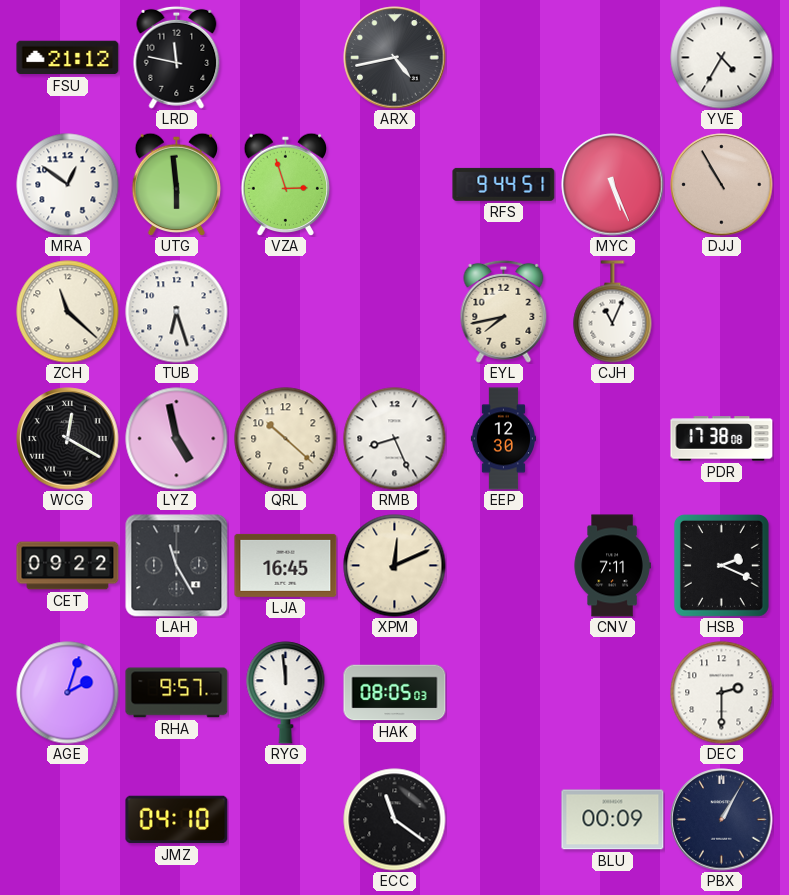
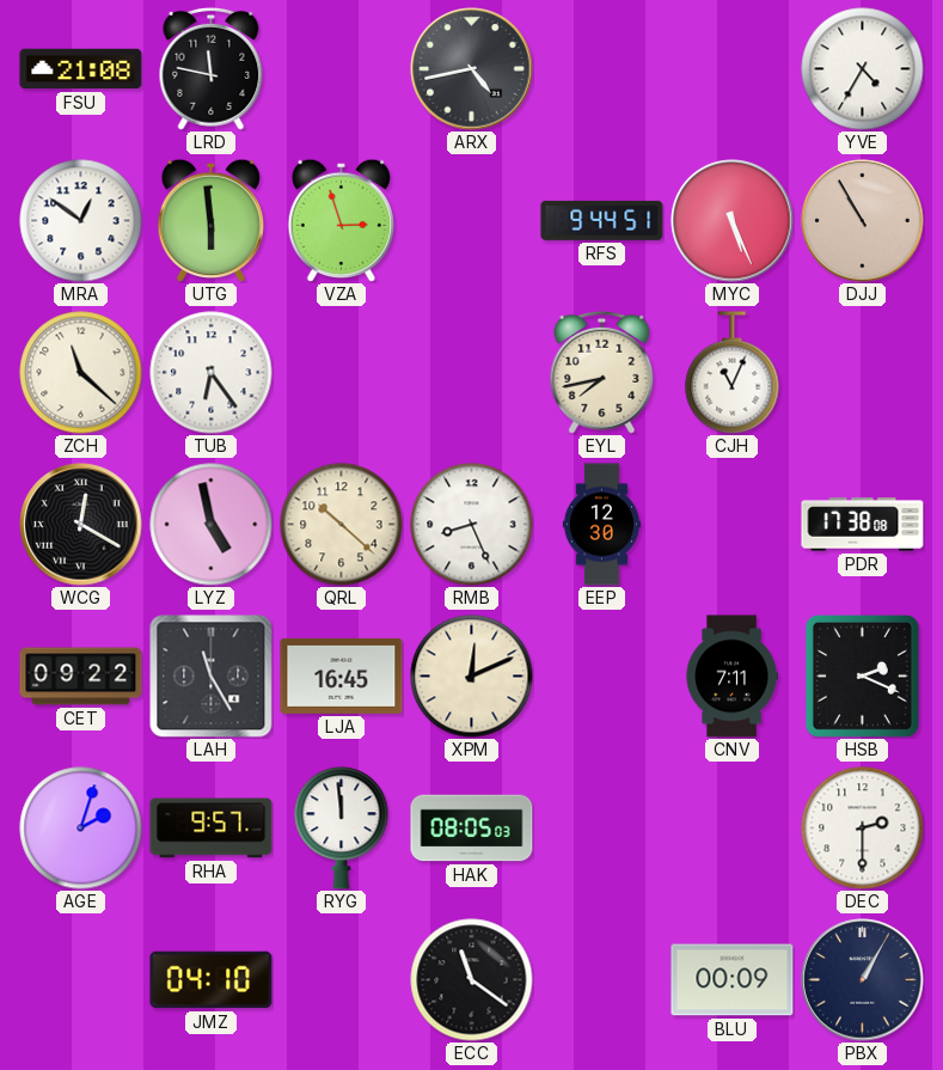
FSU: 21:12 -> 21:08 (81, 69)
TUB: 6:27 -> 6:24 (212, 373)
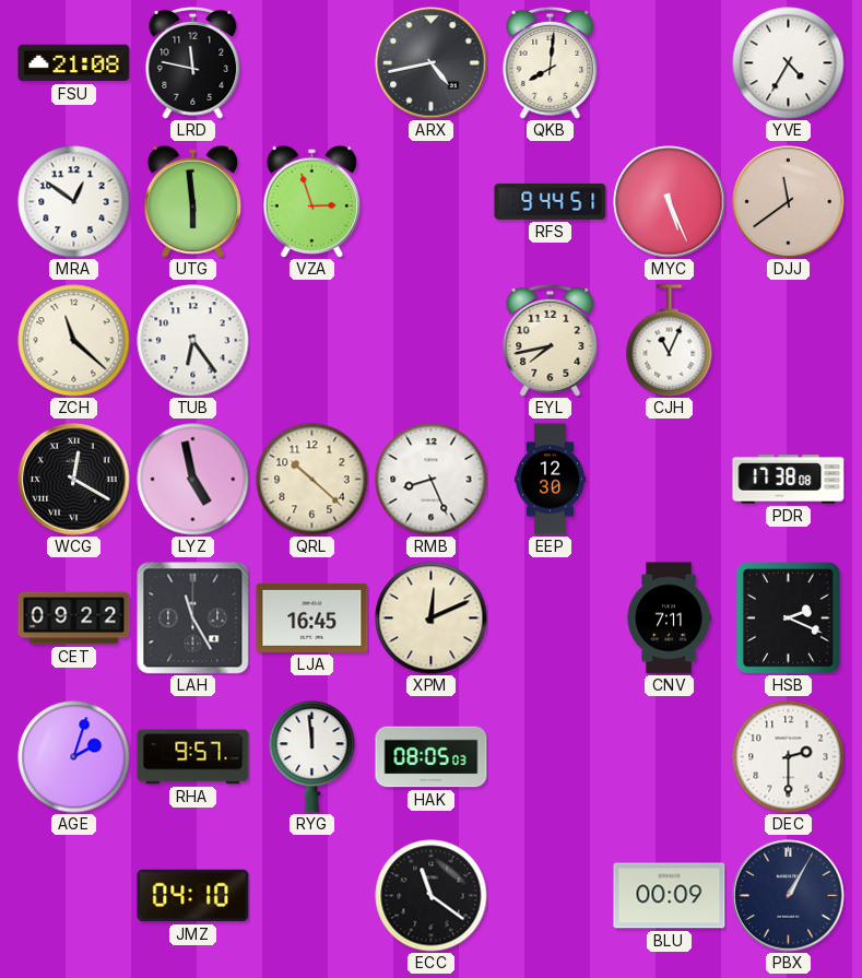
QKB: none -> 8:01 (551, 62)
DJJ: 10:55 -> 11:39 (789, 202)
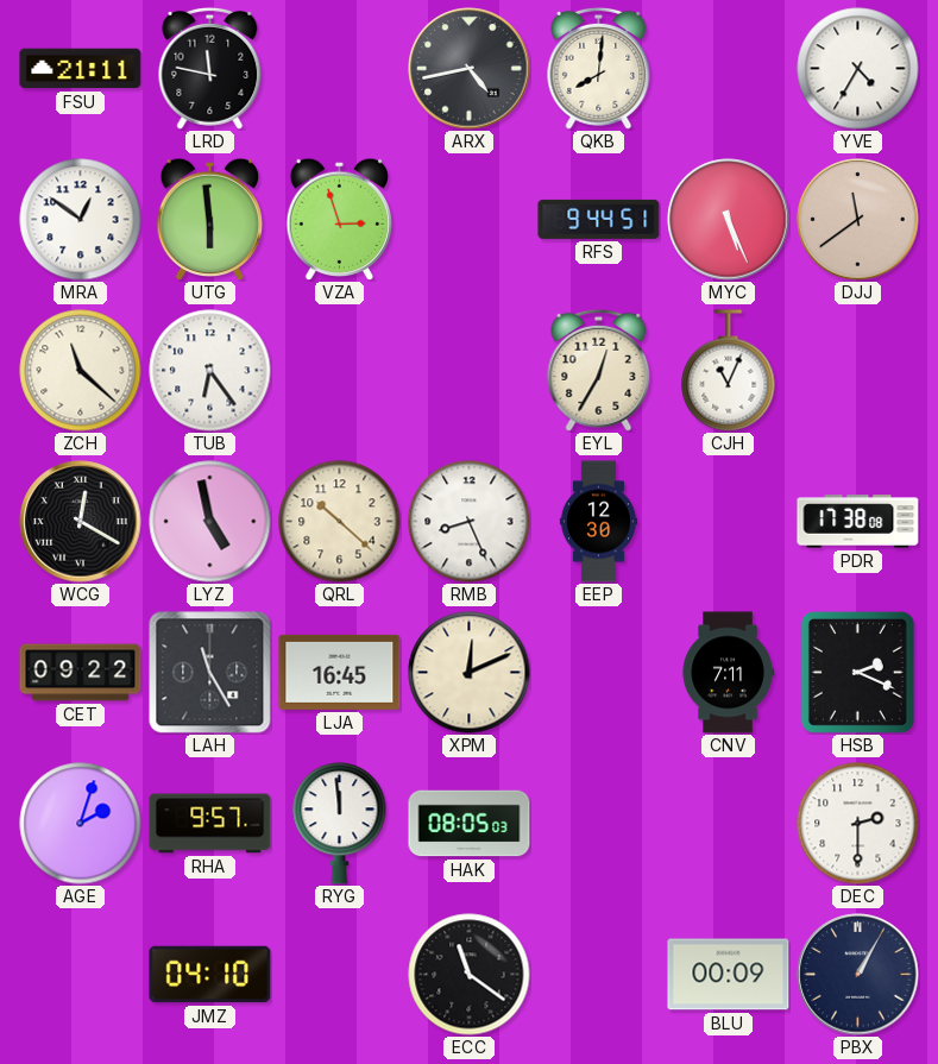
FSU: 21:08 -> 21:11 (81, 69)
EYL: 7:43 -> 12:35 (599, 370)
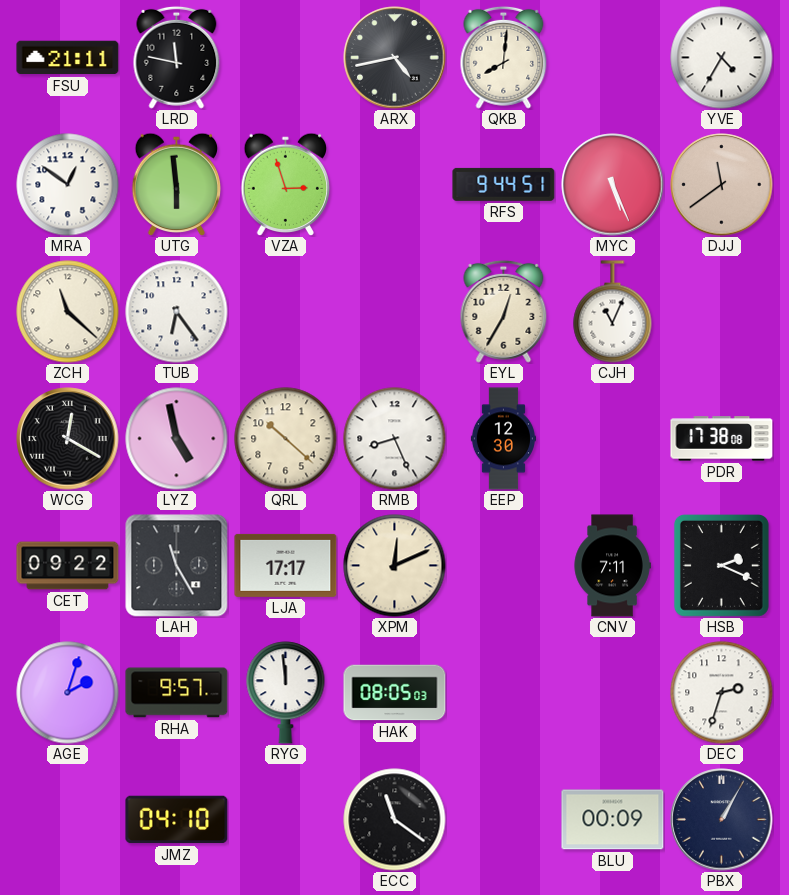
LJA: 16:45 -> 17:17 (286, 565)
DEC: 2:30 -> 2:33 (722, 693)
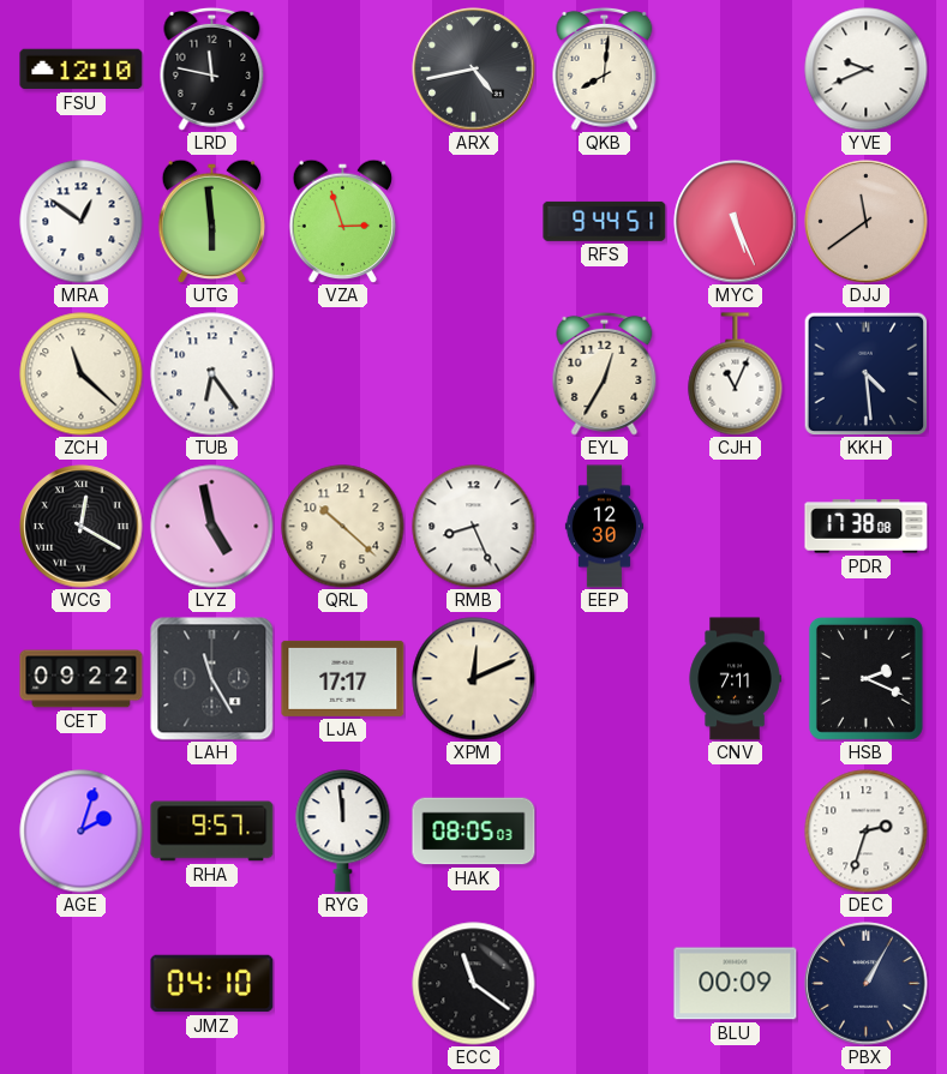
FSU: 21:11 -> 12:10 (82, 70)
YVE: 4:35 -> 9:41 (867, 70)
KKH: none -> 4:29 (865, 373)
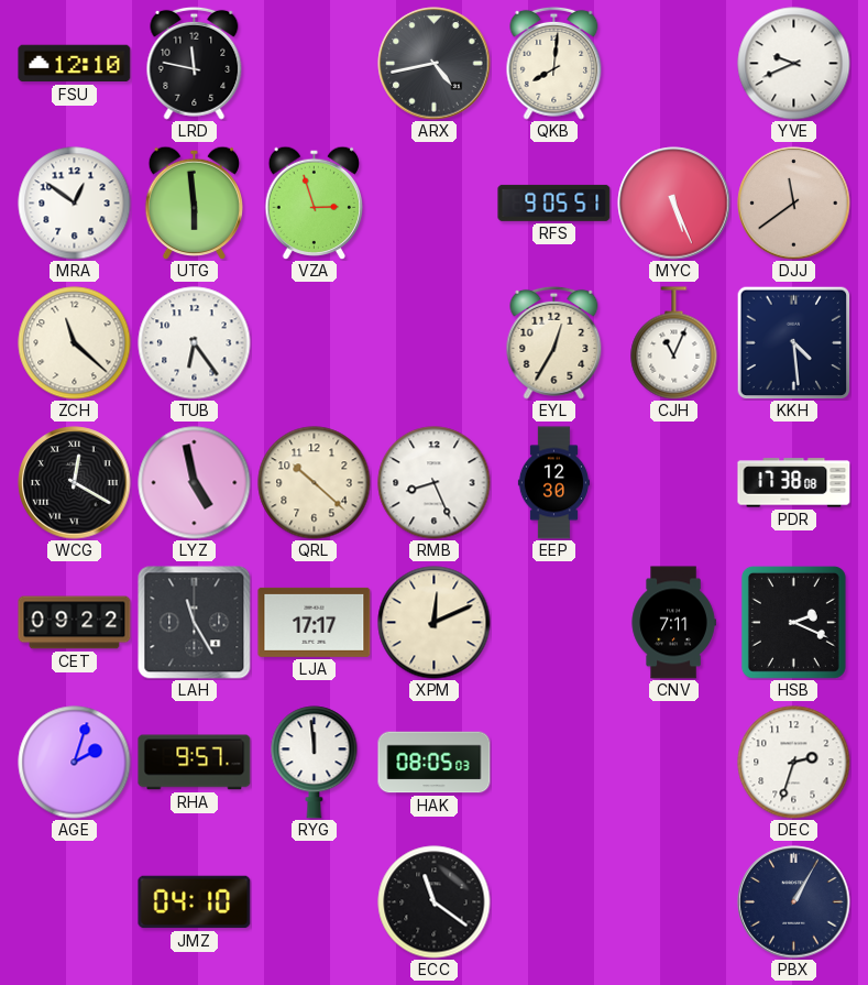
RFS: 9:44 -> 9:05 (554, 203)
BLU: 00:09 -> none (736, 984)
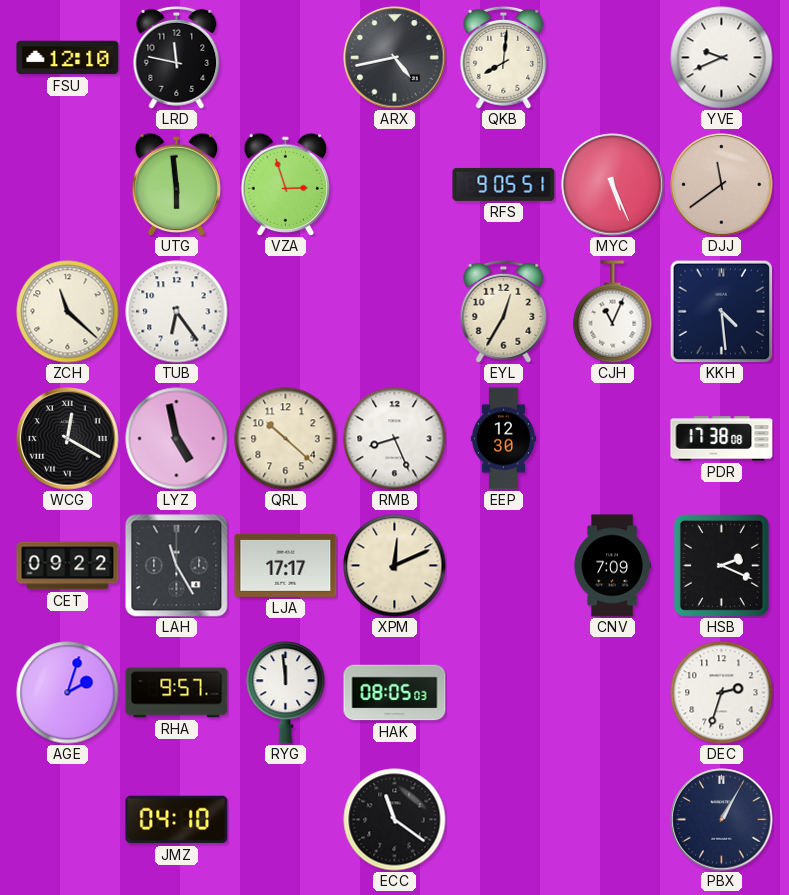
MRA: 12:51 -> none (75, 204)
CNV: 7:11 -> 7:09 (612, 566)
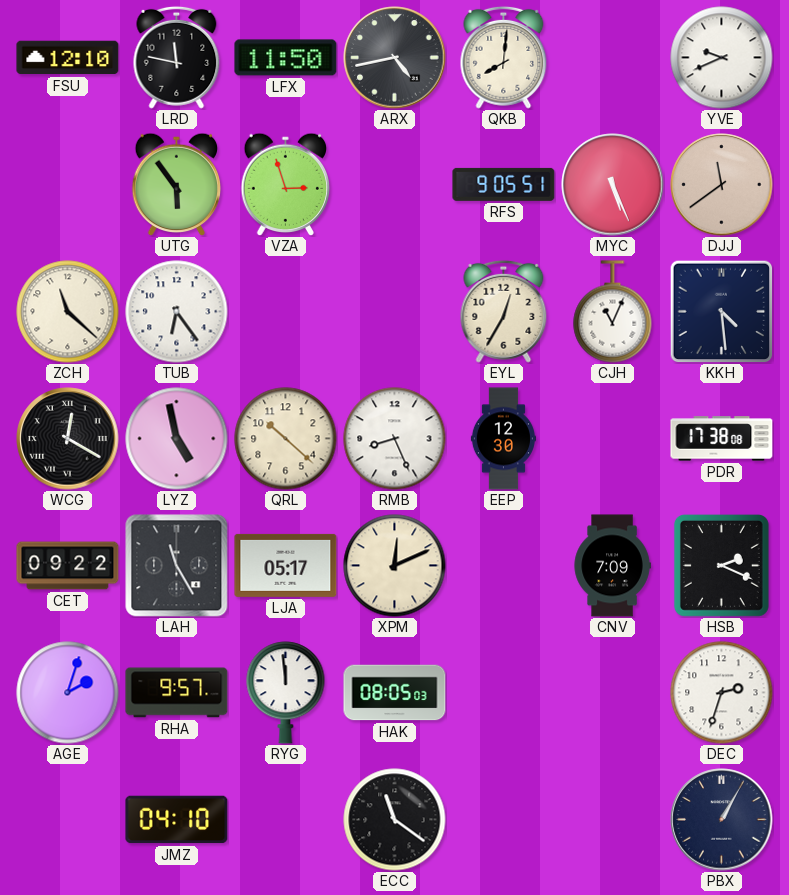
LFX: none -> 11:50 (286, 58)
UTG: 5:59 -> 5:54 (177, 184)
LJA: 17:17 -> 05:17 (286, 565)
